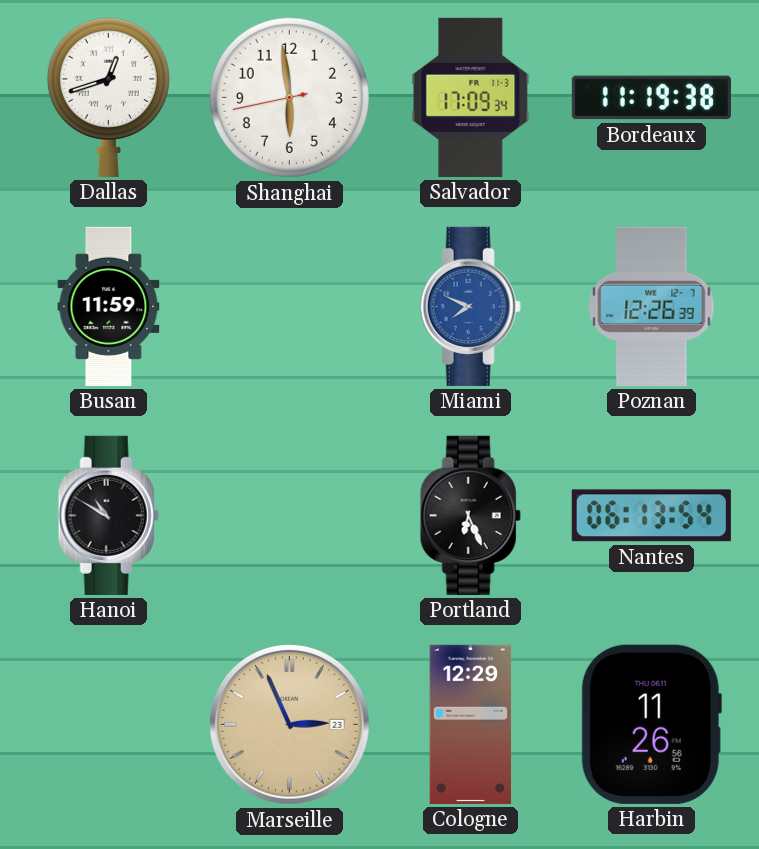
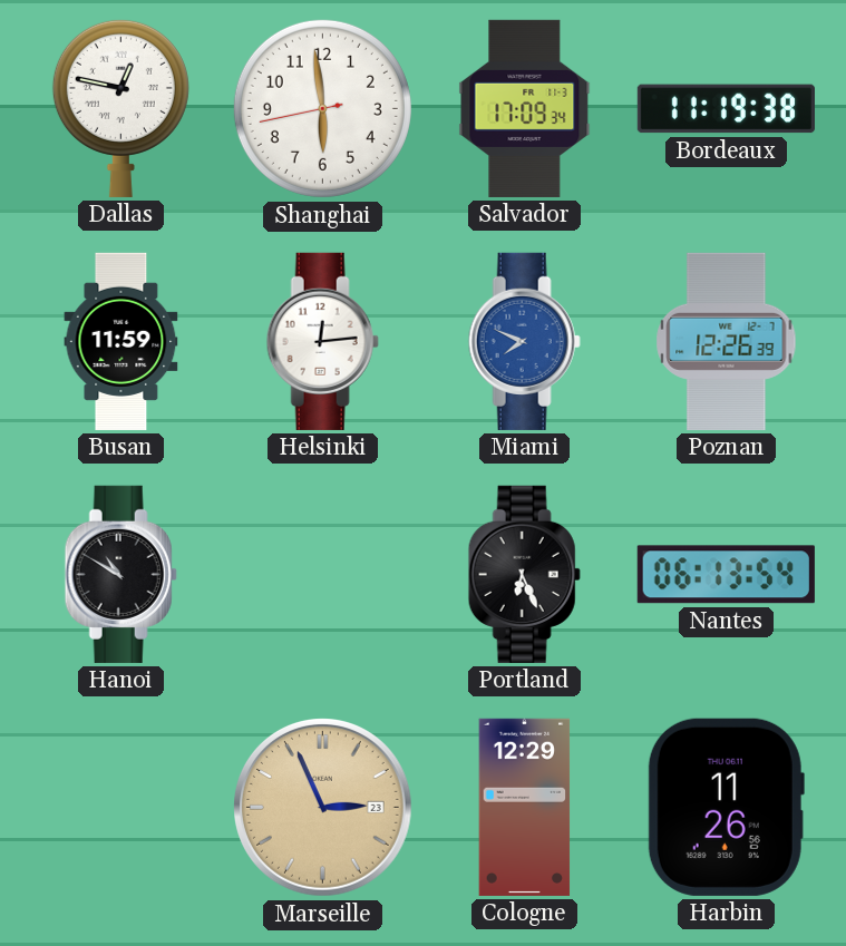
Dallas: 12:42 -> 12:47 (120, 108)
Helsinki: none -> 12:14 (322, 341)
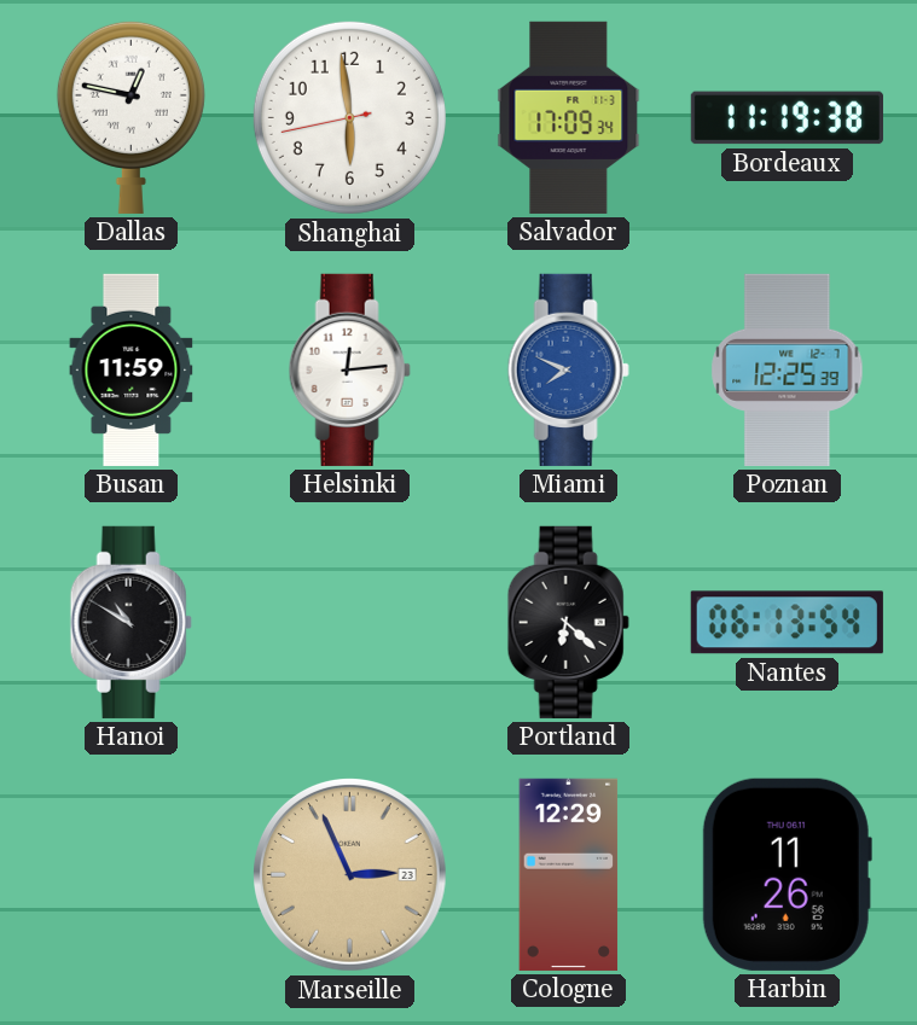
Poznan: 12:26 -> 12:25 (788, 369)
Portland: 6:26 -> 6:22 (568, 622)
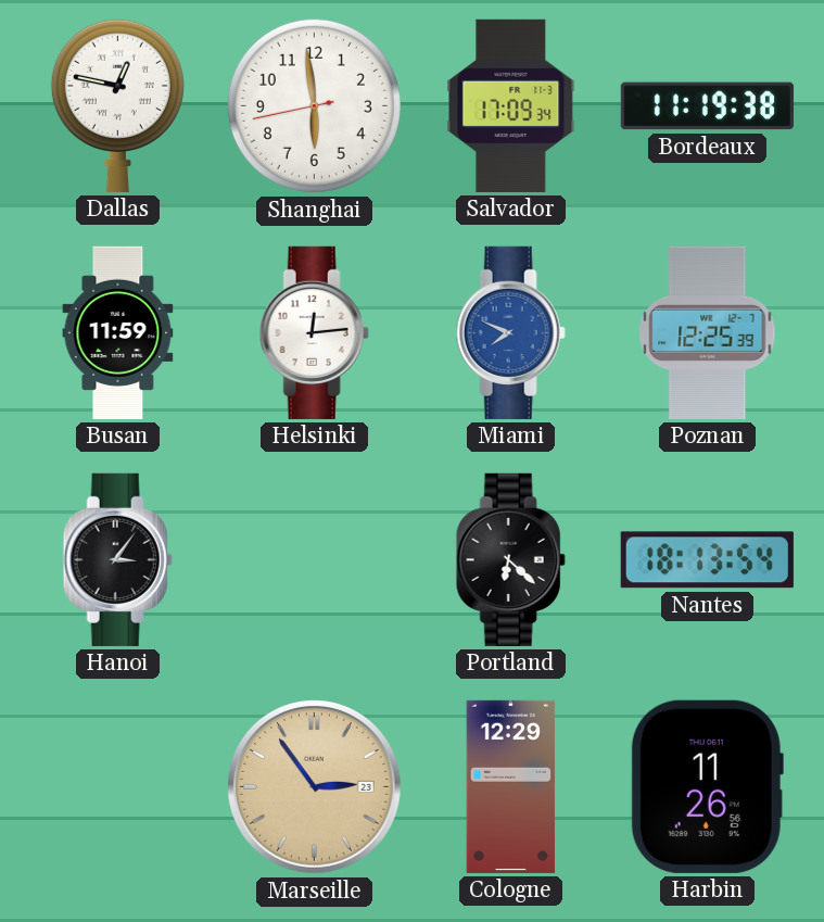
Hanoi: 10:50 -> 3:06 (117, 559)
Nantes: 06:13 -> 18:13 (707, 560)
Marseille: 2:56 -> 2:54 (315, 787)
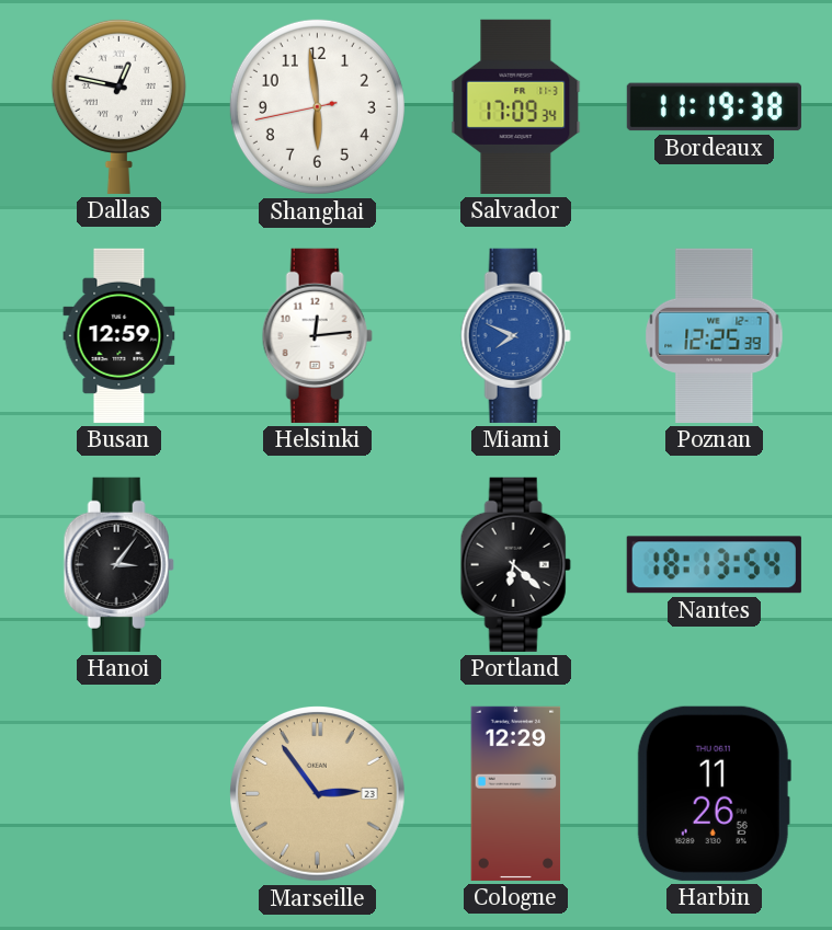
Busan: 11:59 -> 12:59 (119, 335)
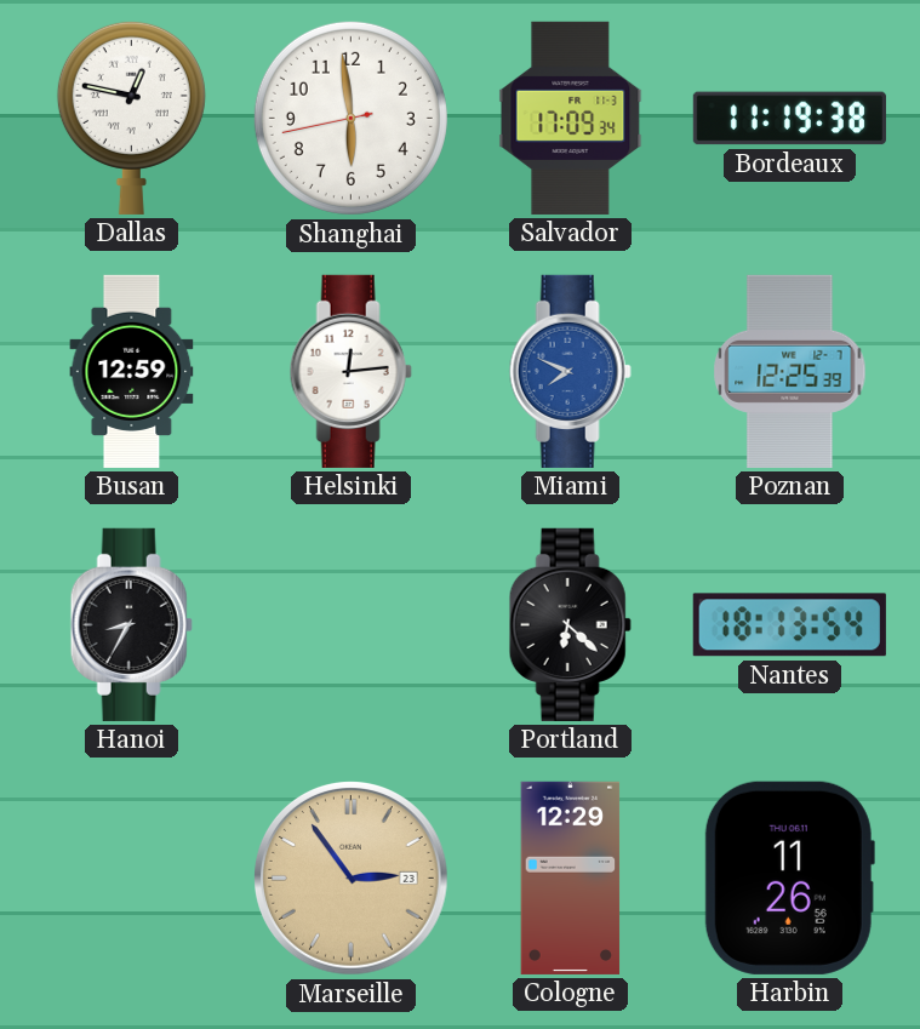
Hanoi: 3:06 -> 8:35 (131, 624)
